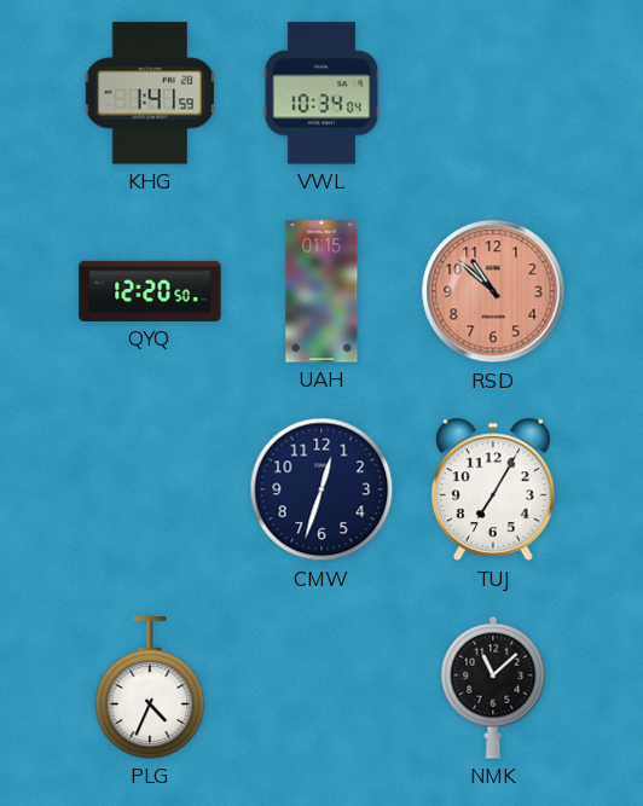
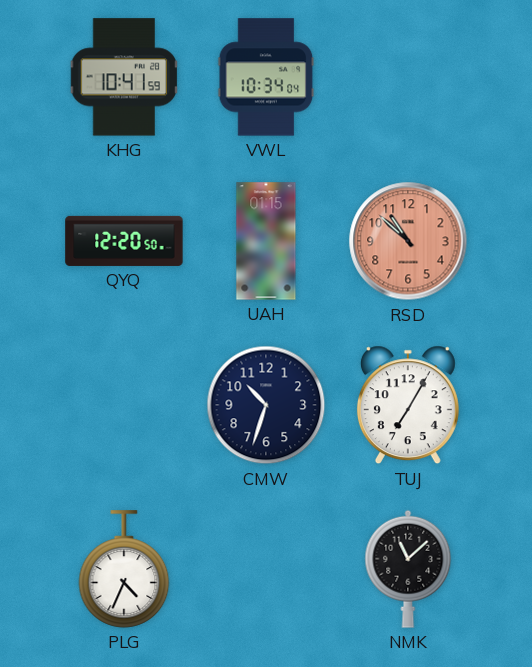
KHG: 1:41 -> 10:41 (124, 77)
CMW: 12:33 -> 10:33 (266, 405)
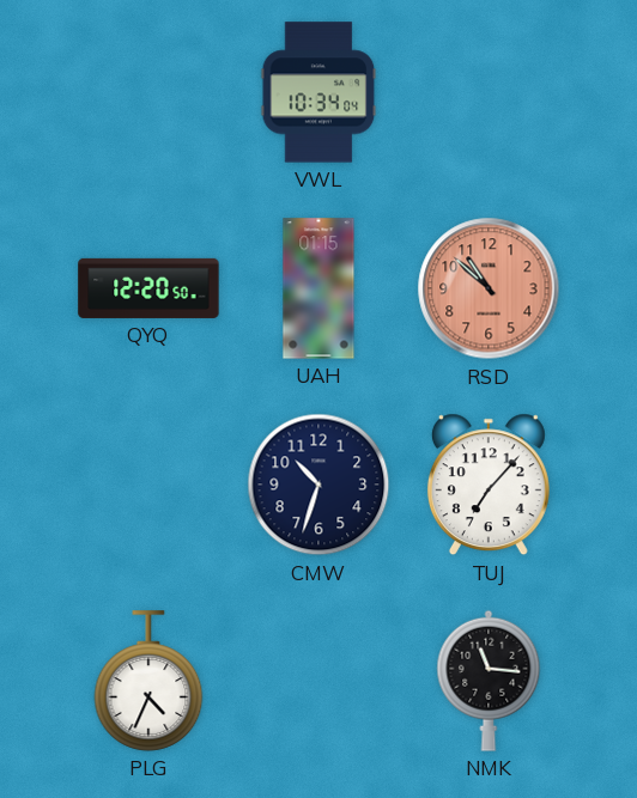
KHG: 10:41 -> none (124, 77)
TUJ: 7:05 -> 7:07 (489, 485)
NMK: 11:08 -> 11:16 (489, 681)
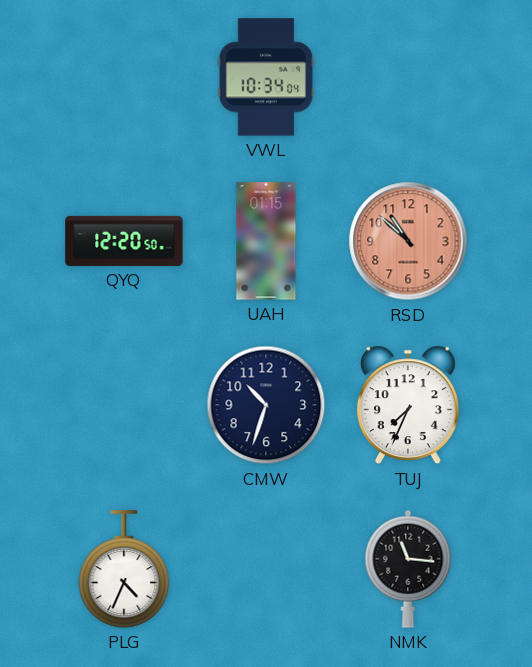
TUJ: 7:07 -> 7:34 (408, 405)
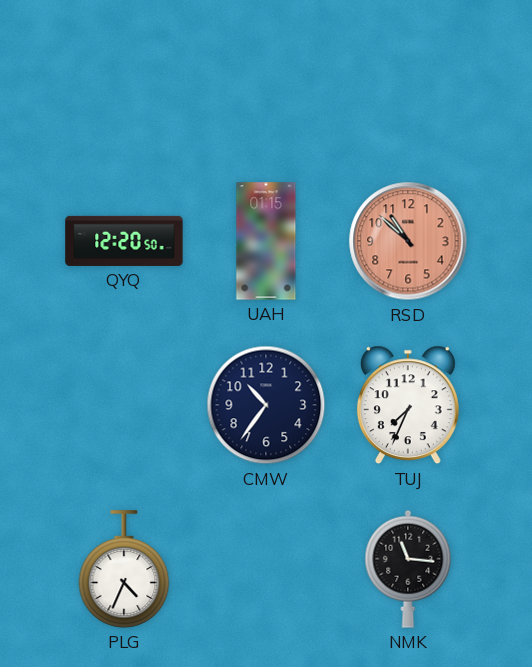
VWL: 10:34 -> none (266, 77)
CMW: 10:33 -> 10:36 (266, 405)
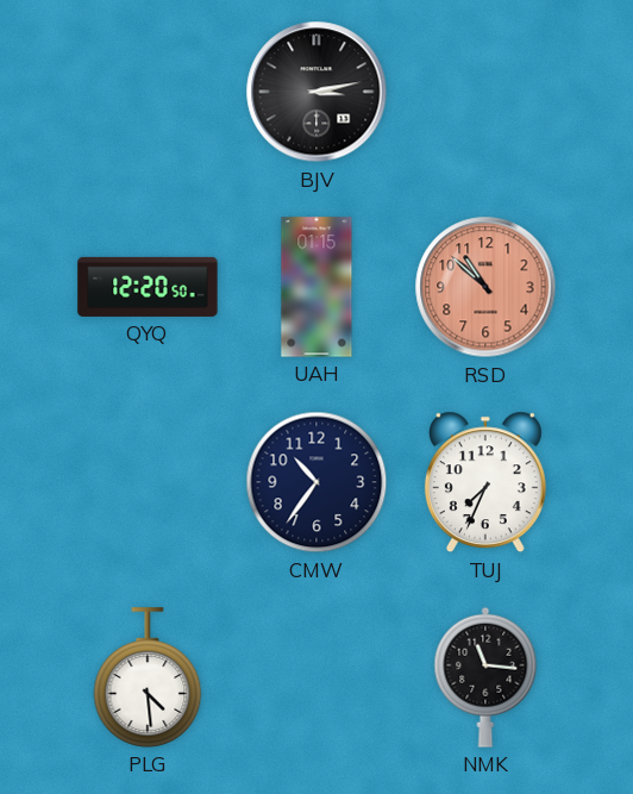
BJV: none -> 3:13 (316, 92)
PLG: 4:34 -> 4:29 (148, 677)
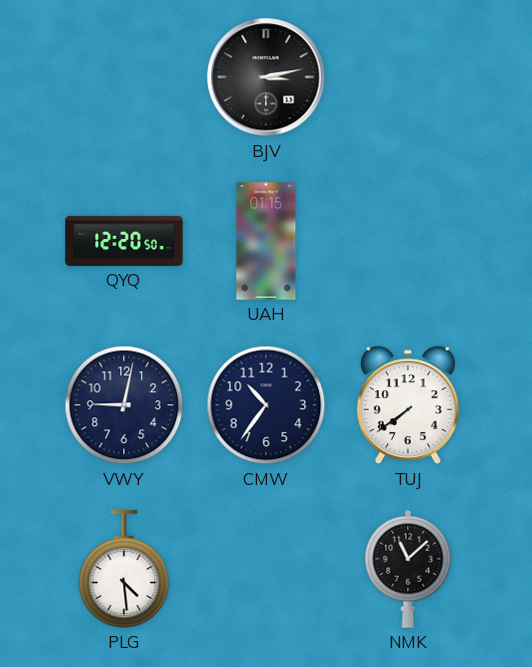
RSD: 10:52 -> none (485, 287)
VWY: none -> 9:02 (124, 405)
TUJ: 7:34 -> 7:39 (408, 405)
NMK: 11:16 -> 11:08 (408, 569)
